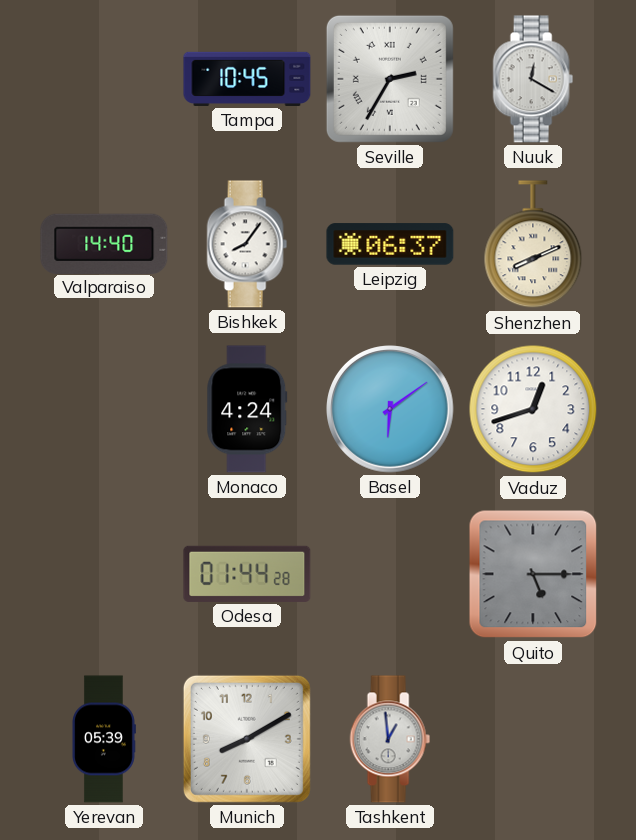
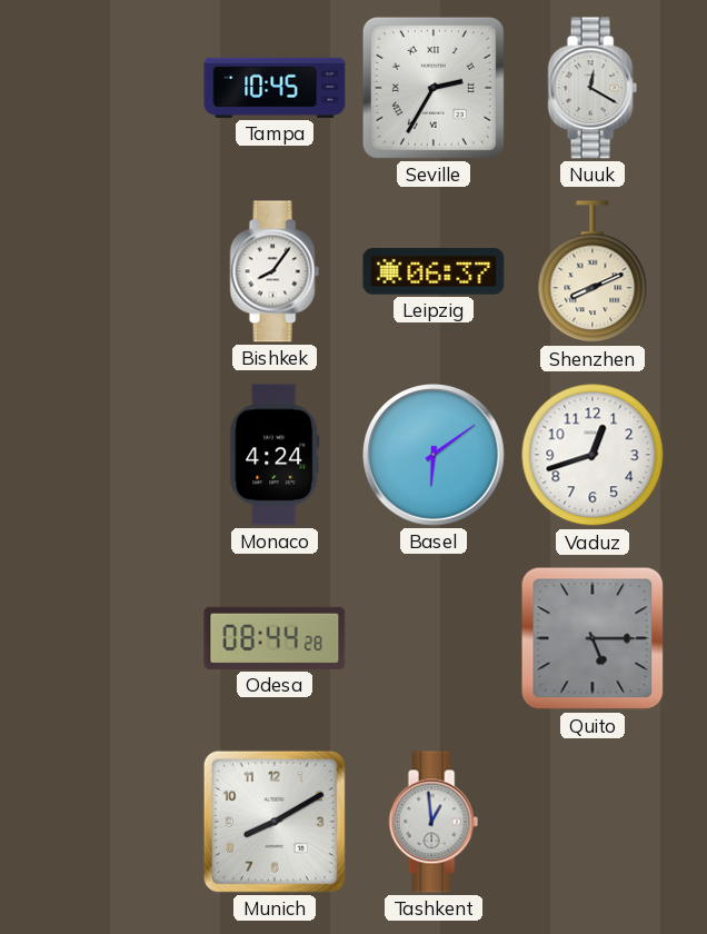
Valparaiso: 14:40 -> none (104, 243)
Odesa: 01:44 -> 08:44 (275, 638)
Yerevan: 05:39 -> none (104, 739)
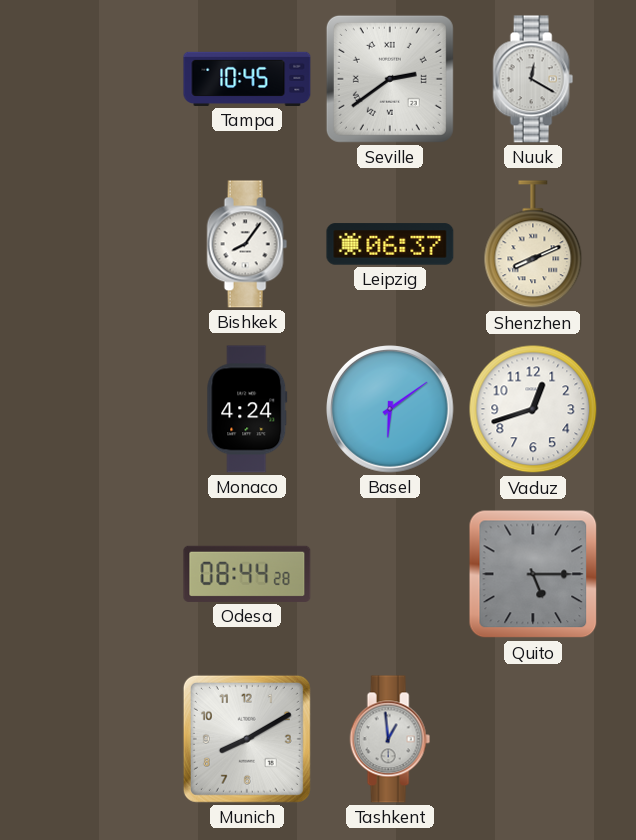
Seville: 2:35 -> 2:39 (390, 79)
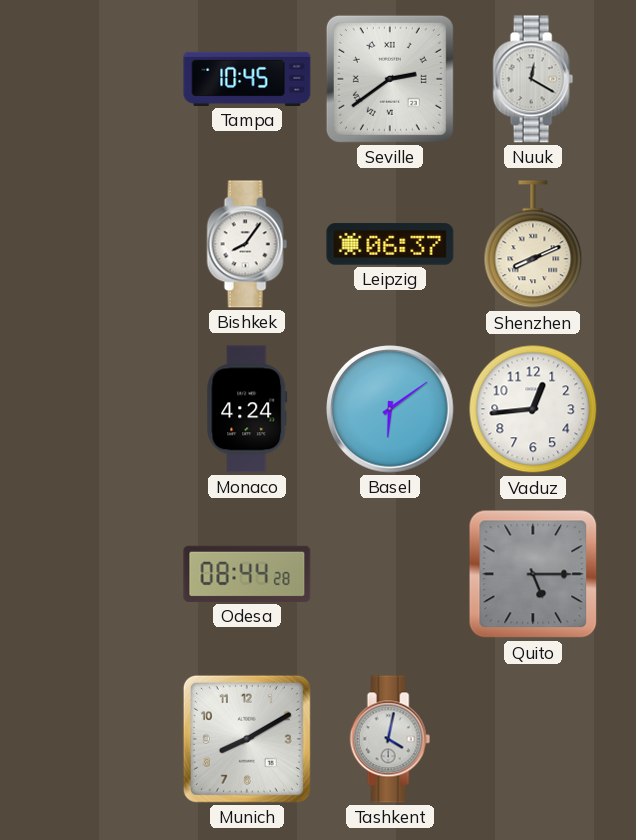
Vaduz: 12:42 -> 12:44 (533, 409)
Tashkent: 12:59 -> 4:02 (390, 739)
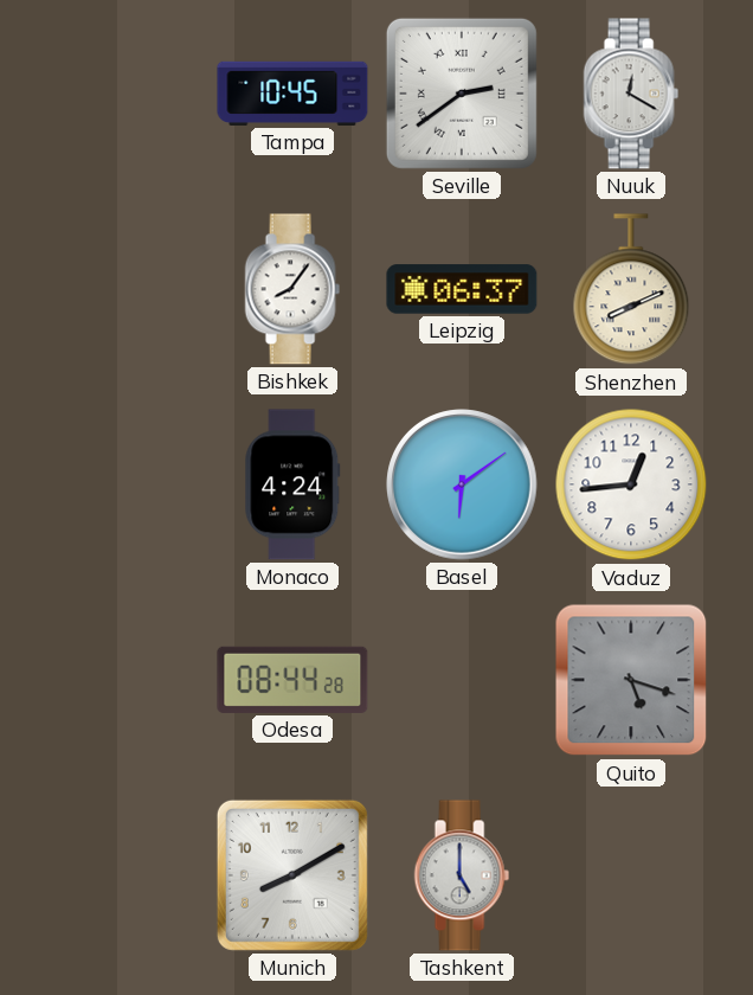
Quito: 5:15 -> 5:18 (631, 680)
Tashkent: 4:02 -> 5:00 (462, 875)
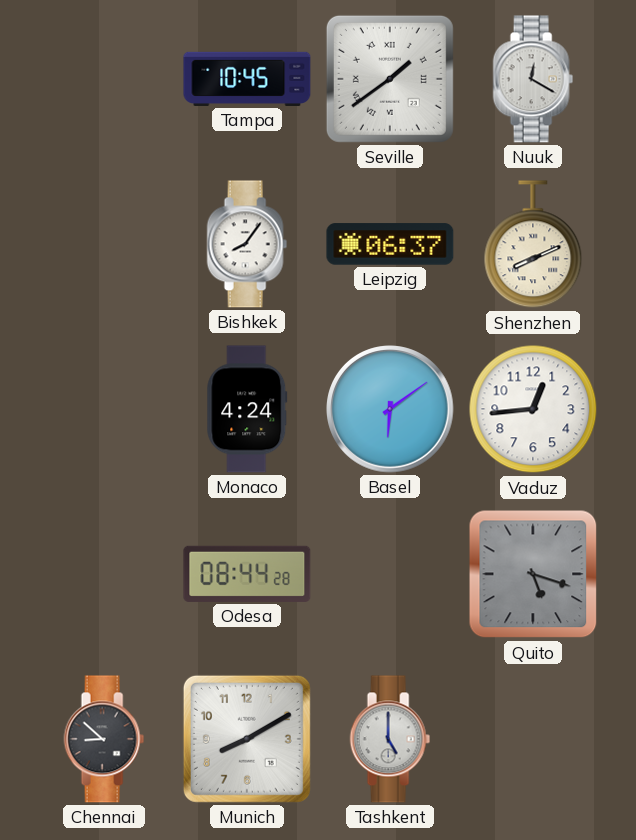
Seville: 2:39 -> 1:39 (390, 79)
Chennai: none -> 8:52 (104, 739)
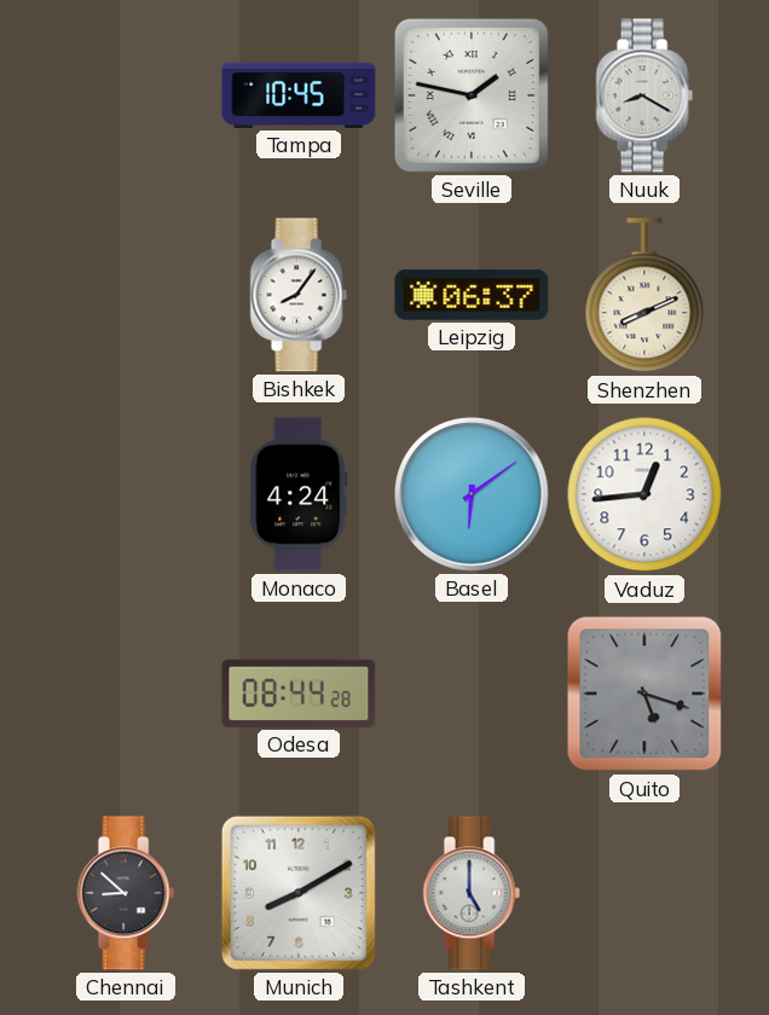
Seville: 1:39 -> 1:47 (472, 95)
Nuuk: 12:20 -> 8:20 (644, 95)
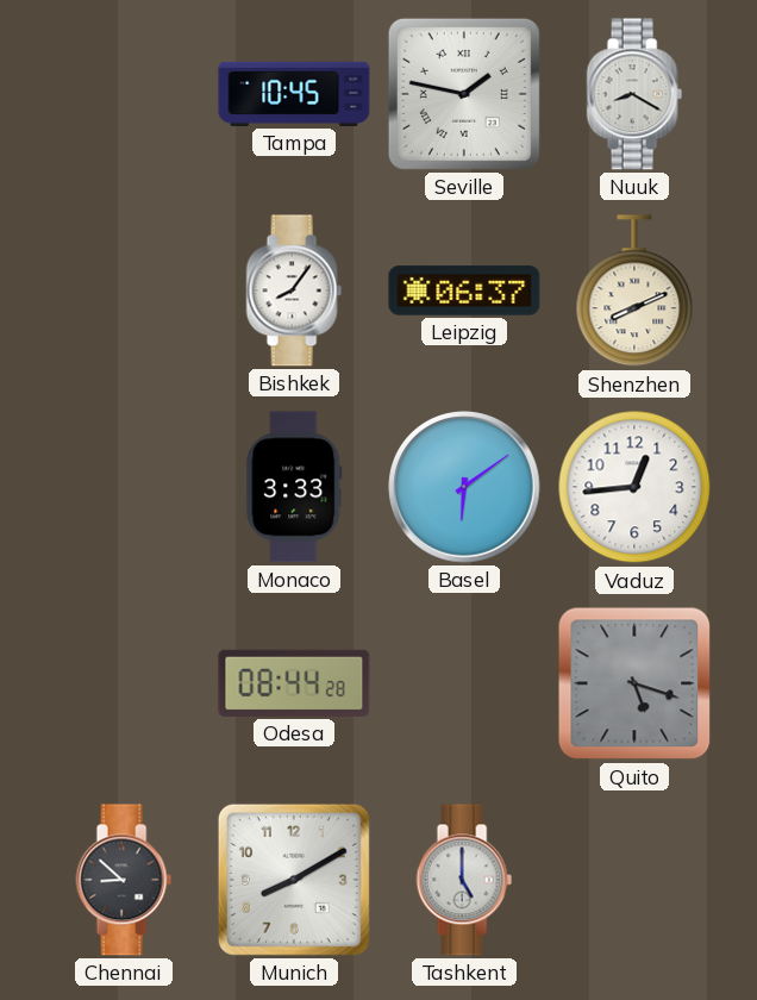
Monaco: 4:24 -> 3:33 (294, 487)
